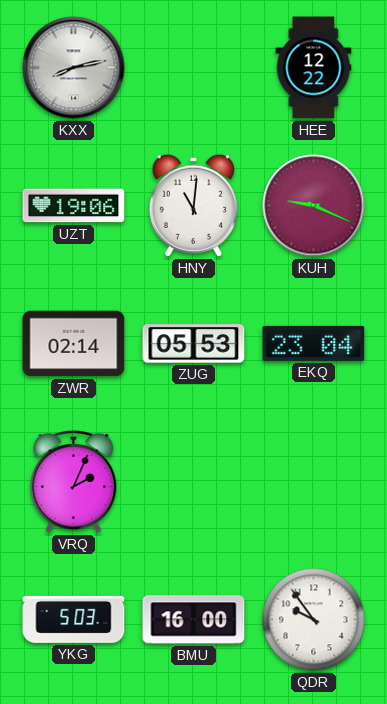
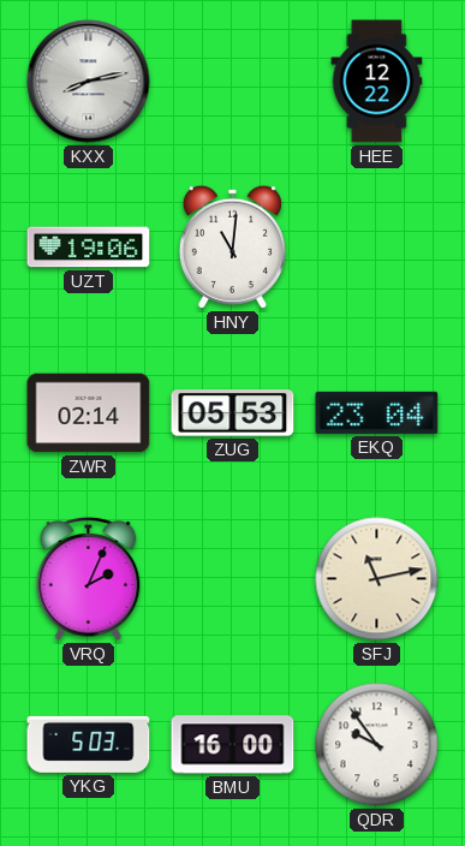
KUH: 9:19 -> none (314, 206)
SFJ: none -> 11:13 (377, 579)
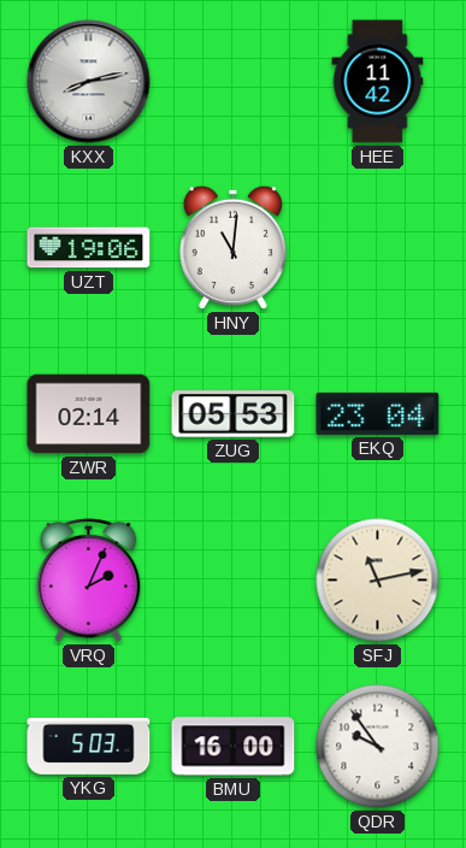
HEE: 12:22 -> 11:42 (378, 82)
